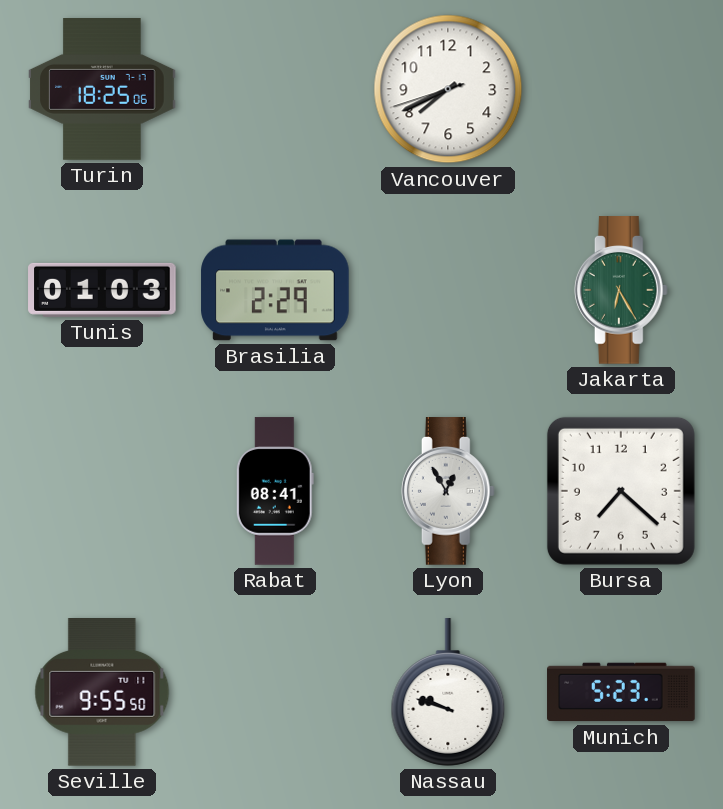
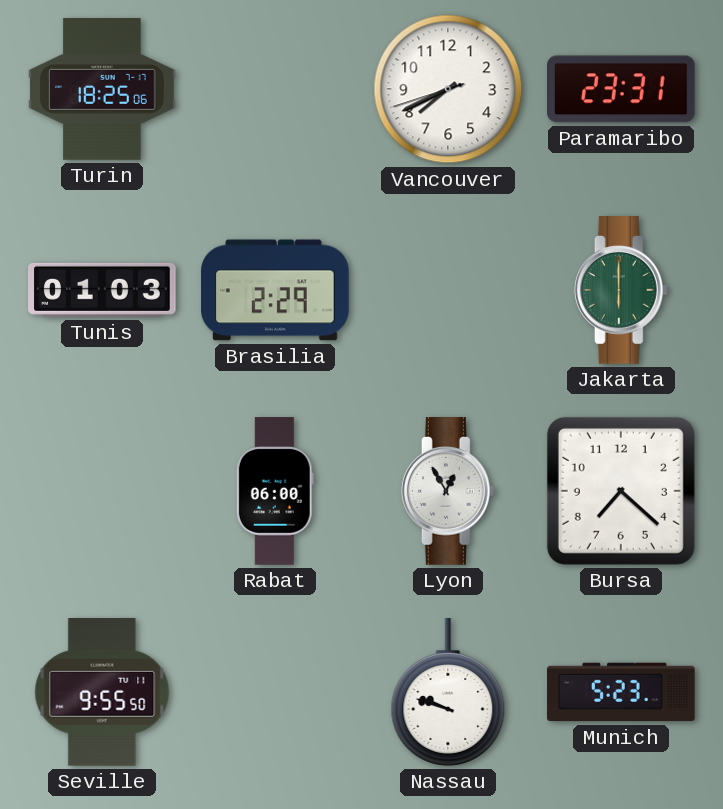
Paramaribo: none -> 23:31 (622, 89)
Jakarta: 6:25 -> 6:00 (621, 290)
Rabat: 08:41 -> 06:00 (275, 491)
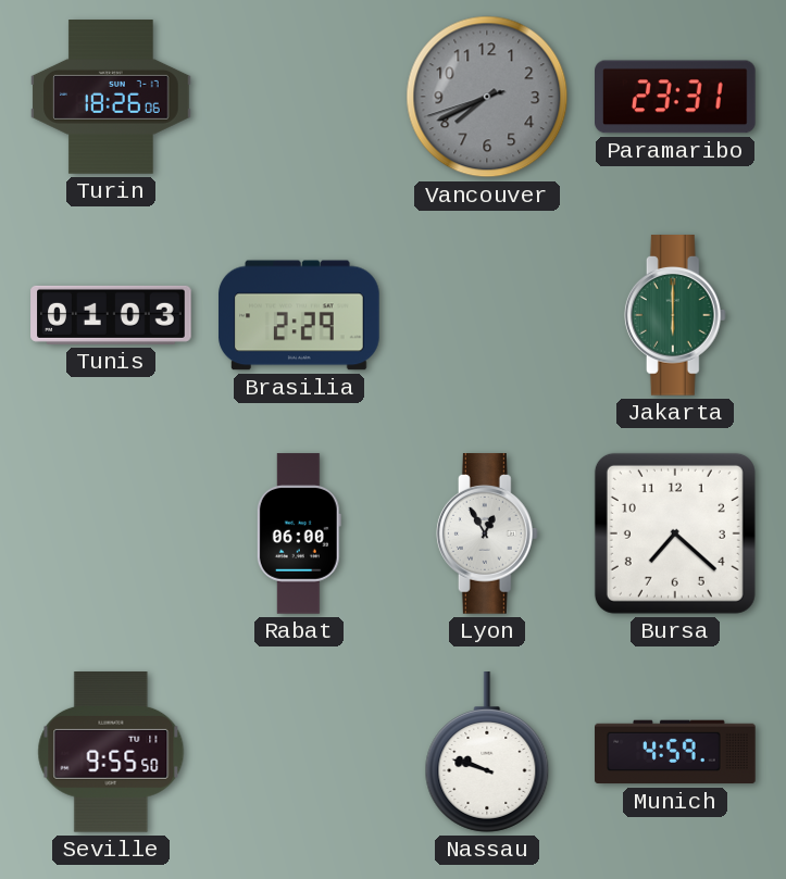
Turin: 18:25 -> 18:26 (111, 98)
Vancouver dial: white -> grey (487, 97)
Munich: 5:23 -> 4:59 (675, 752)
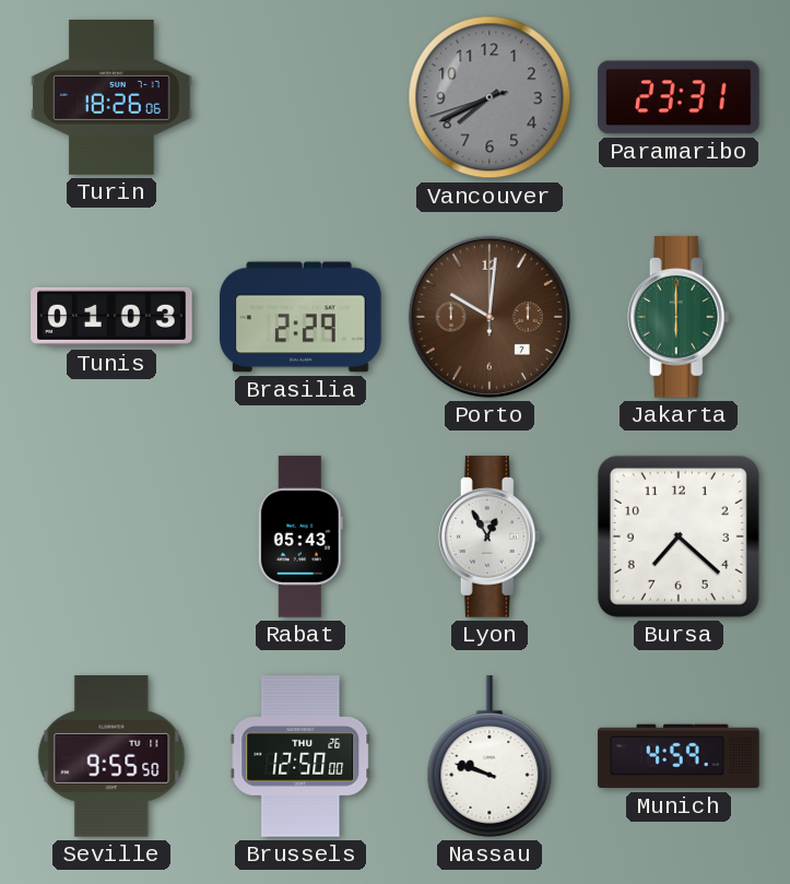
Porto: none -> 10:01 (490, 317)
Rabat: 06:00 -> 05:43 (300, 537)
Brussels: none -> 12:50 (300, 756)
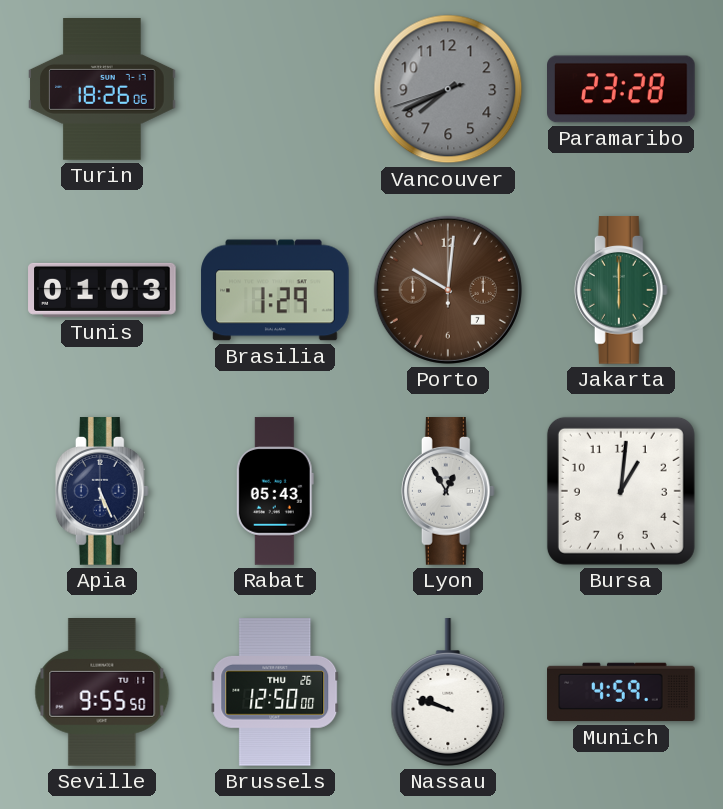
Paramaribo: 23:31 -> 23:28 (622, 89)
Brasilia: 2:29 -> 1:29 (275, 290)
Apia: none -> 5:26 (102, 491)
Bursa: 7:22 -> 1:01 (621, 491)
